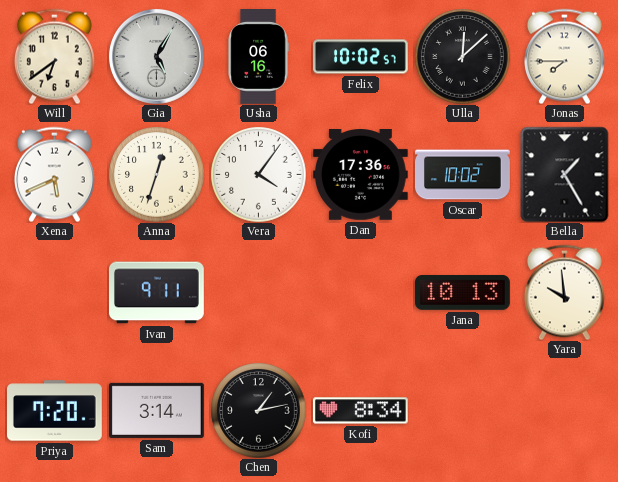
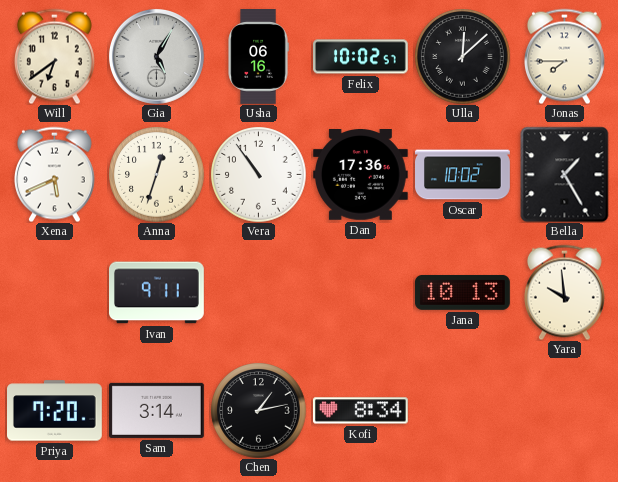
Vera: 4:06 -> 10:54 (258, 174)
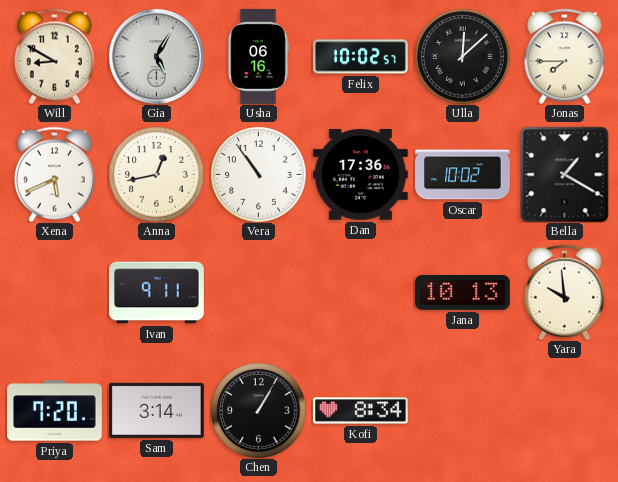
Will: 6:39 -> 8:50 (54, 56)
Anna: 12:33 -> 12:43 (156, 174)
Bella: 1:25 -> 1:20 (565, 174)
Chen: 1:13 -> 1:05 (258, 410)
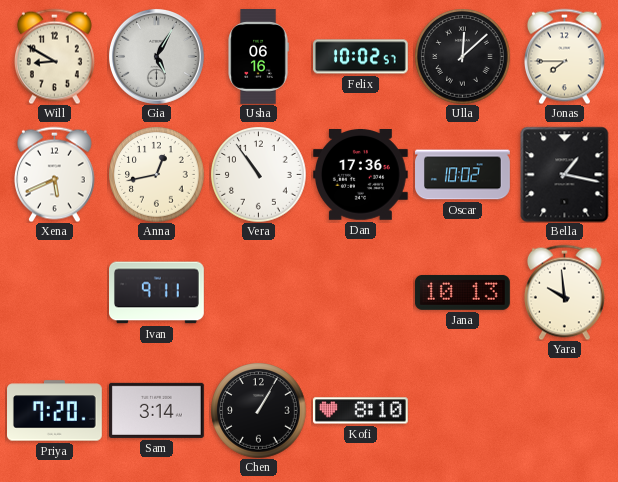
Bella: 1:20 -> 1:17 (565, 174)
Kofi: 8:34 -> 8:10 (360, 411)
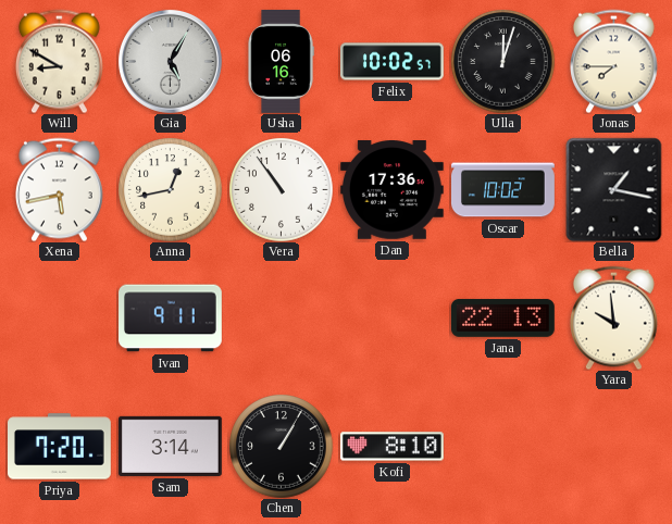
Ulla: 12:08 -> 12:03 (502, 61)
Xena: 5:41 -> 5:43 (59, 189)
Jana: 10:13 -> 22:13 (502, 317)
